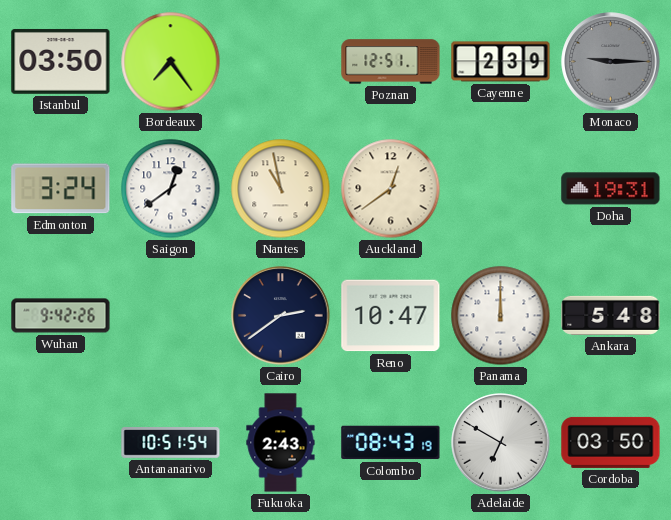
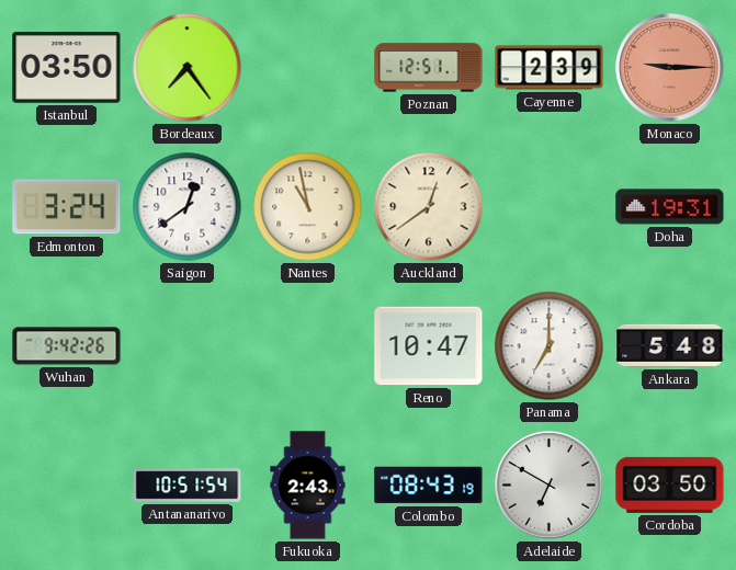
Monaco dial: grey -> salmon (670, 68)
Cairo: 2:39 -> none (281, 316)
Panama: 12:00 -> 7:00 (550, 346)
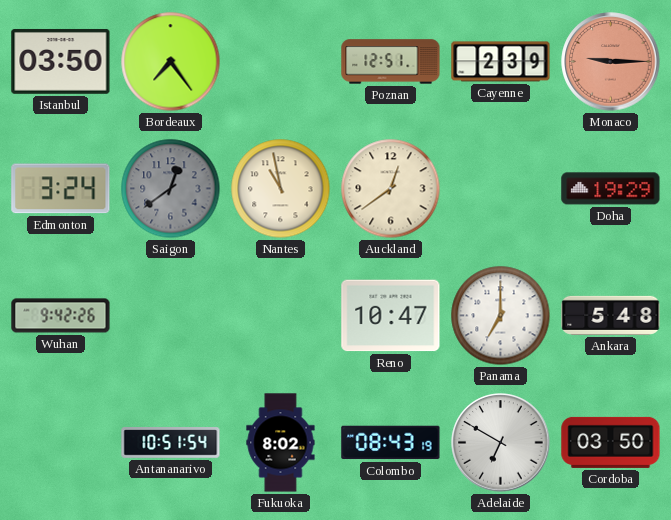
Saigon dial: white -> grey (171, 189)
Doha: 19:31 -> 19:29 (611, 189)
Fukuoka: 2:43 -> 8:02 (281, 443)
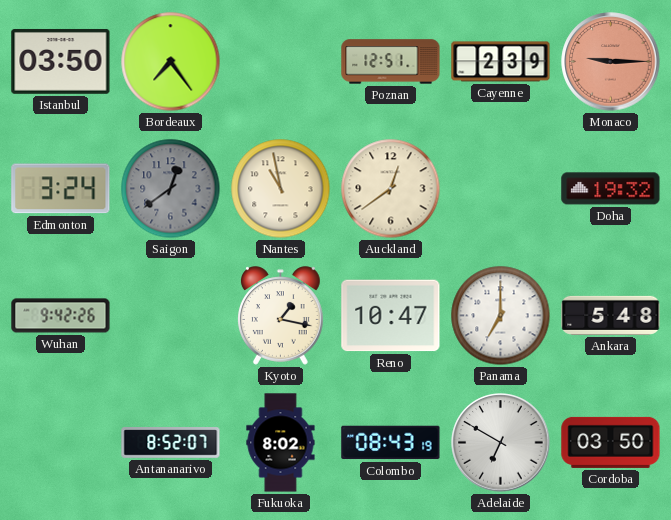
Doha: 19:29 -> 19:32 (611, 189)
Kyoto: none -> 1:17 (281, 316)
Antananarivo: 10:51 -> 8:52 (171, 443)
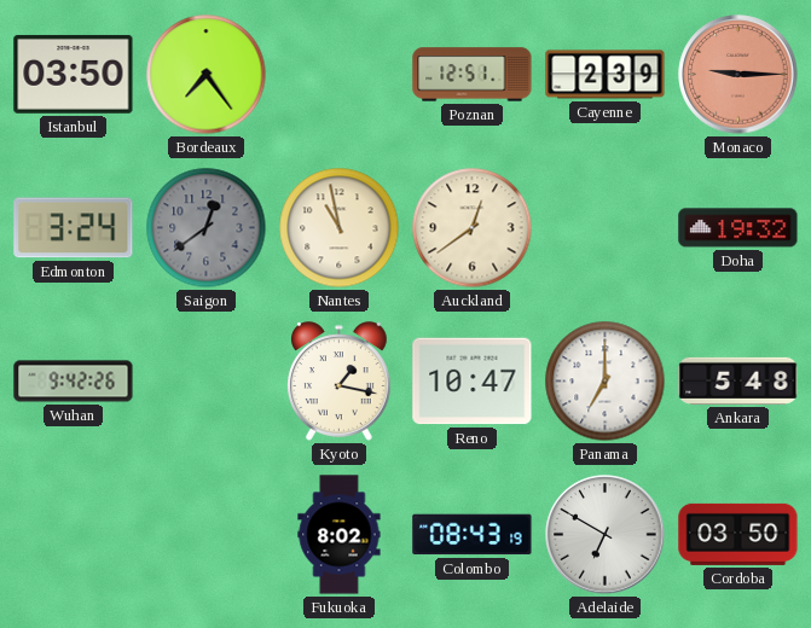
Antananarivo: 8:52 -> none (171, 443)
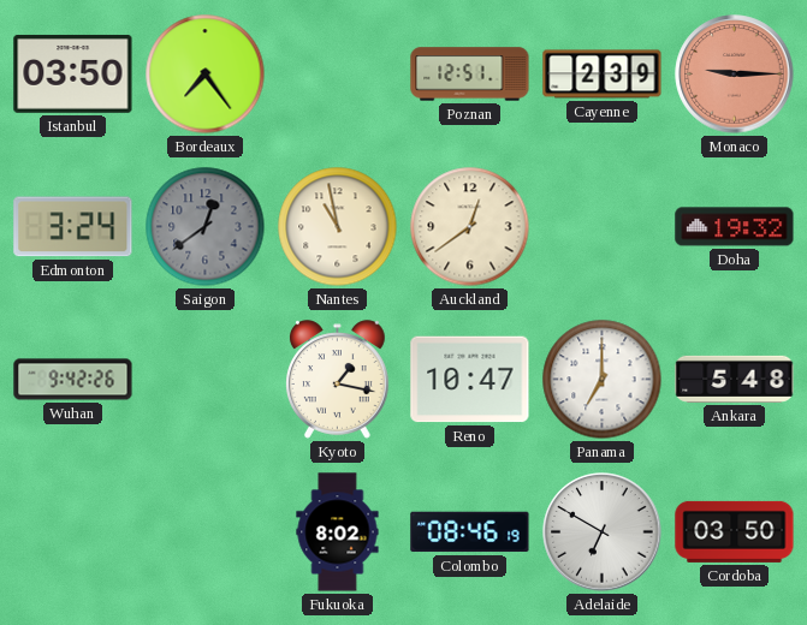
Colombo: 08:43 -> 08:46 (470, 532)
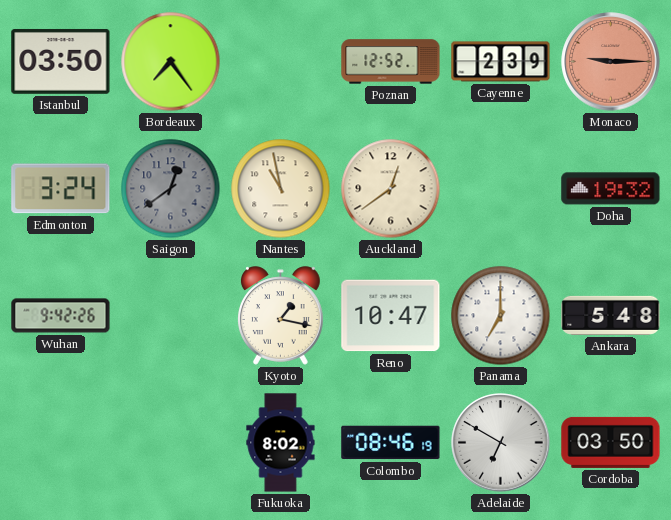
Poznan: 12:51 -> 12:52 (391, 62)
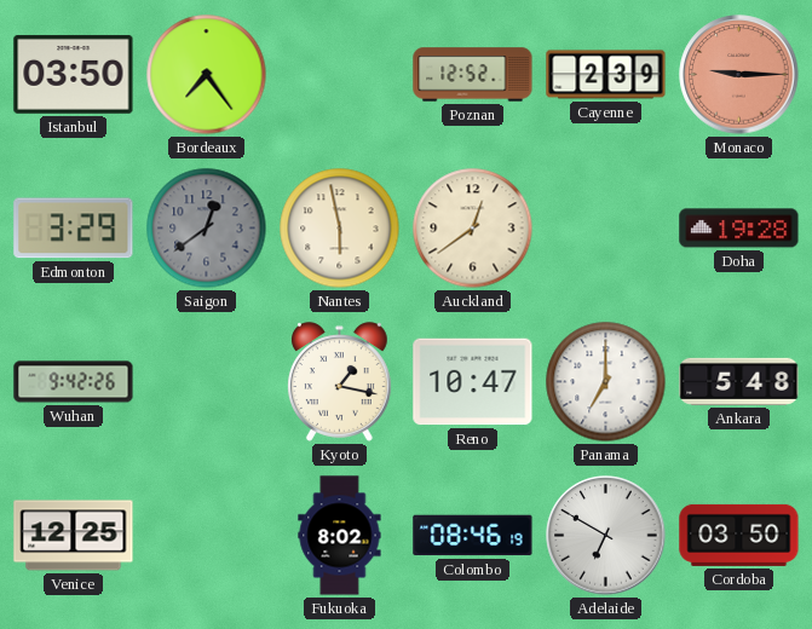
Edmonton: 3:24 -> 3:29 (74, 229)
Nantes: 10:58 -> 5:58 (340, 229)
Doha: 19:32 -> 19:28 (739, 229)
Venice: none -> 12:25 (74, 536)
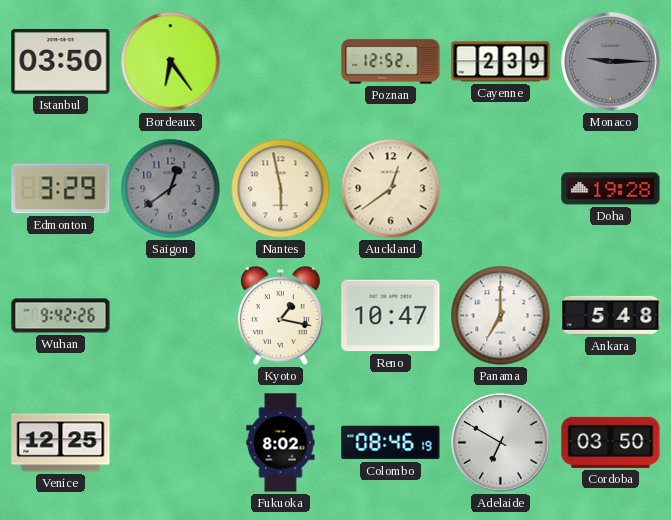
Bordeaux: 7:24 -> 6:24 (171, 62)
Monaco dial: salmon -> grey (611, 62)
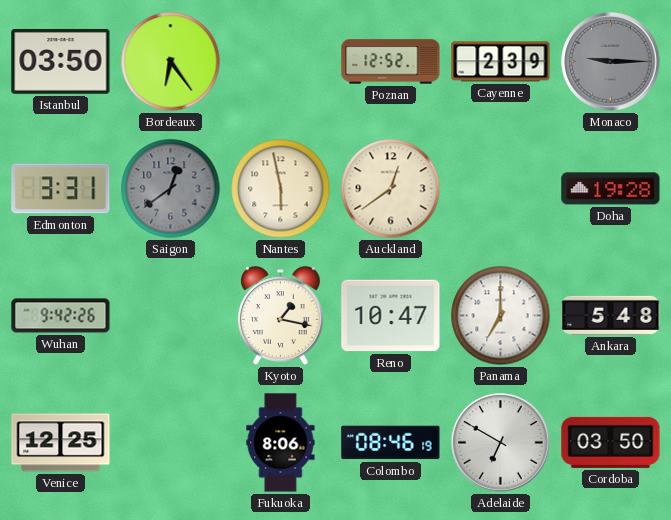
Edmonton: 3:29 -> 3:31 (61, 189)
Fukuoka: 8:02 -> 8:06 (281, 443)
